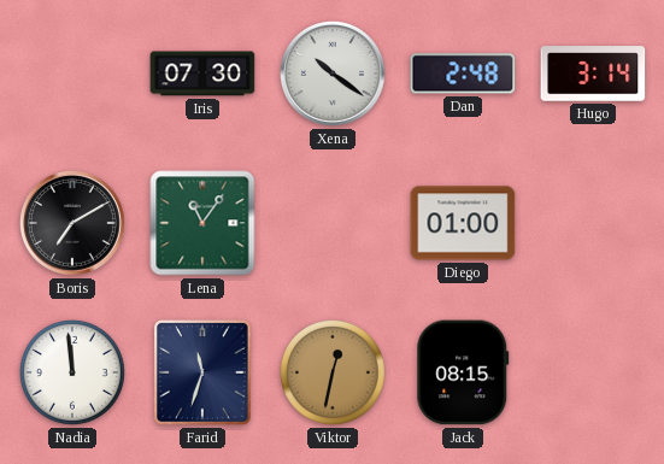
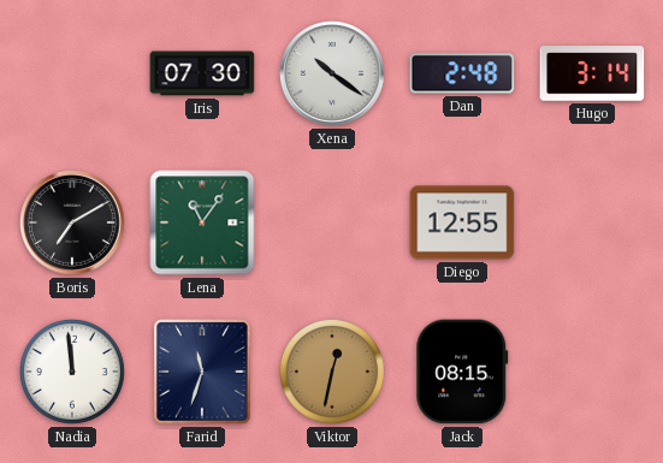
Diego: 01:00 -> 12:55 (462, 222)
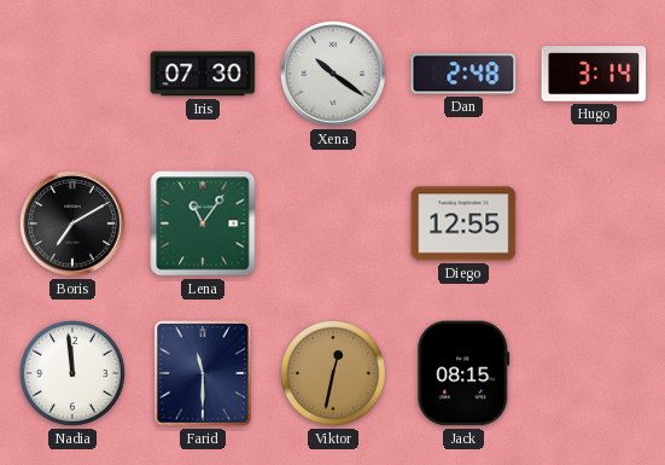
Farid: 11:33 -> 11:30 (203, 373)
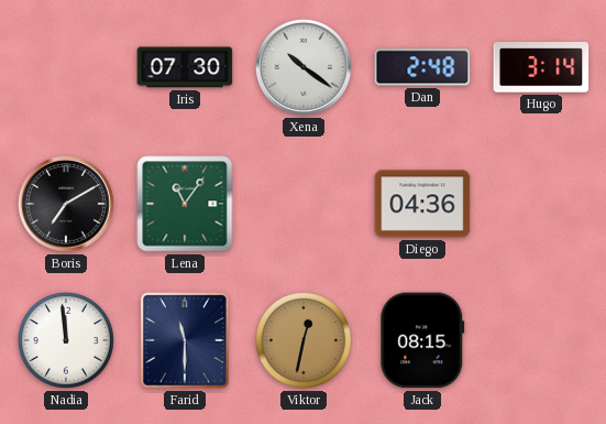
Diego: 12:55 -> 04:36 (422, 204)
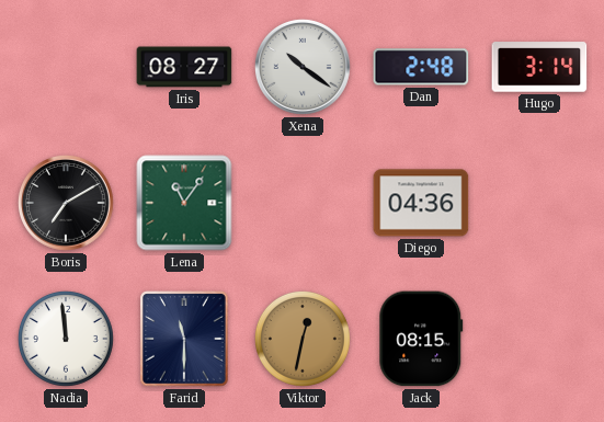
Iris: 07:30 -> 08:27 (184, 67)
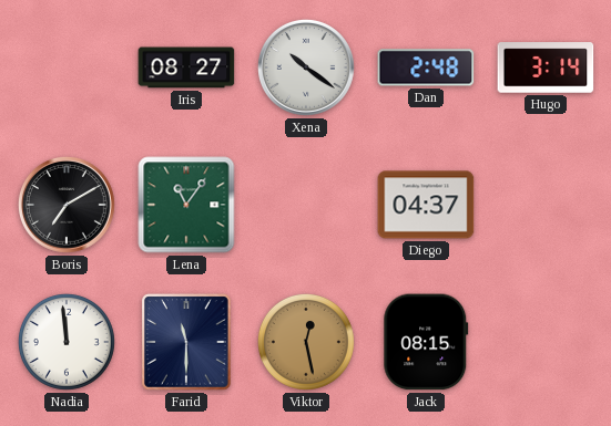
Diego: 04:36 -> 04:37 (426, 205)
Viktor: 12:32 -> 12:28 (306, 342)
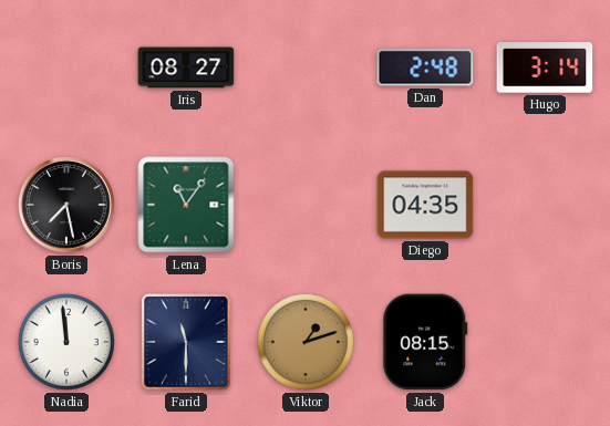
Xena: 10:21 -> none (306, 67)
Boris: 7:10 -> 7:28 (66, 205)
Diego: 04:37 -> 04:35 (425, 205)
Viktor: 12:28 -> 1:12 (306, 342)
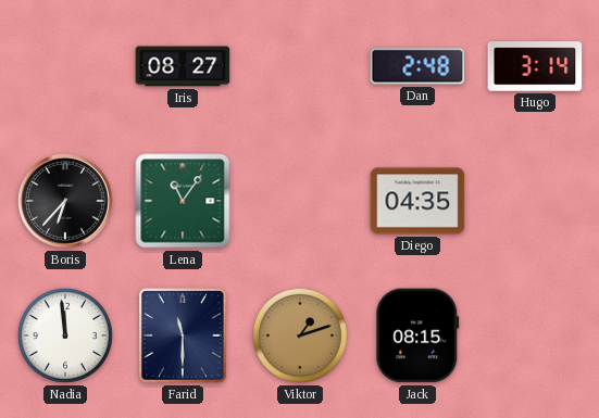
Boris: 7:28 -> 6:37 (65, 201)
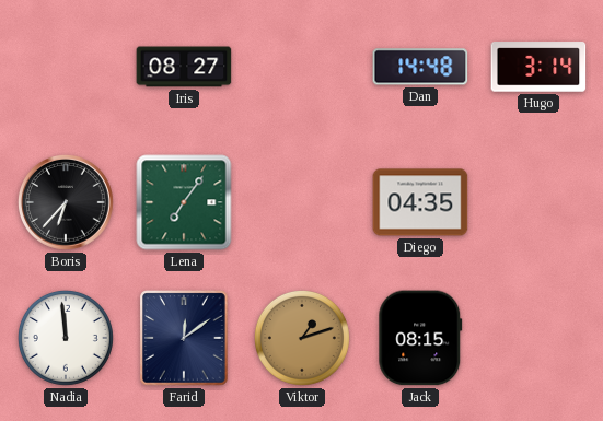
Dan: 2:48 -> 14:48 (420, 67)
Lena: 11:06 -> 7:06 (184, 202)
Farid: 11:30 -> 12:09 (184, 338)
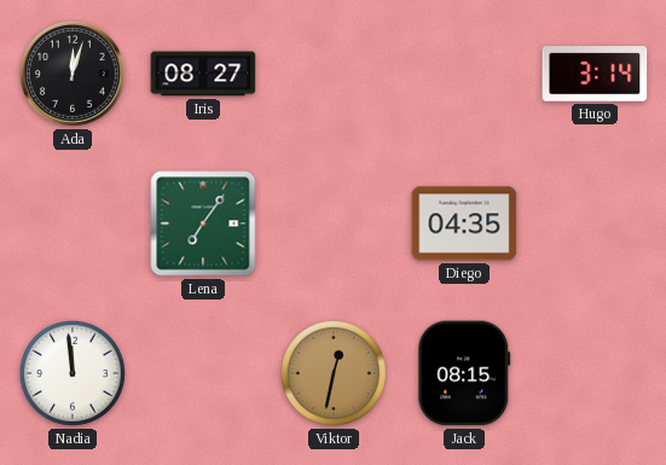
Ada: none -> 12:03 (73, 74)
Dan: 14:48 -> none (420, 67)
Boris: 6:37 -> none (66, 202)
Farid: 12:09 -> none (184, 338)
Viktor: 1:12 -> 12:32 (334, 373)
